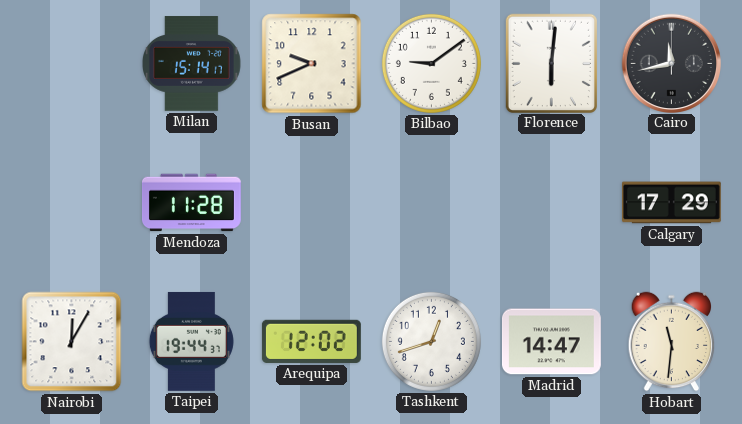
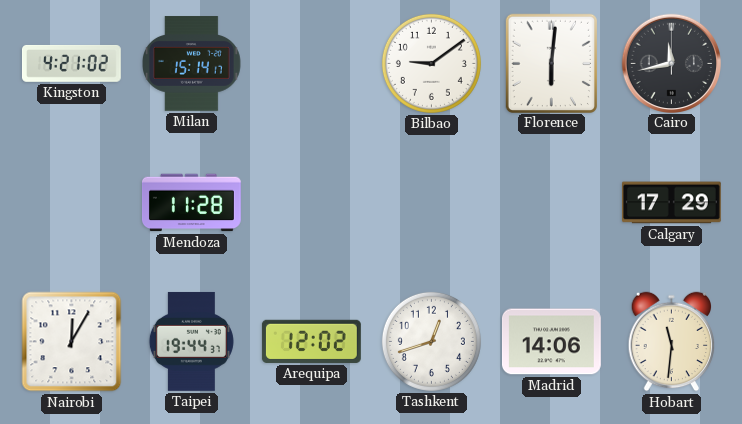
Kingston: none -> 4:21 (71, 63)
Busan: 9:41 -> none (312, 64)
Madrid: 14:47 -> 14:06 (551, 342)
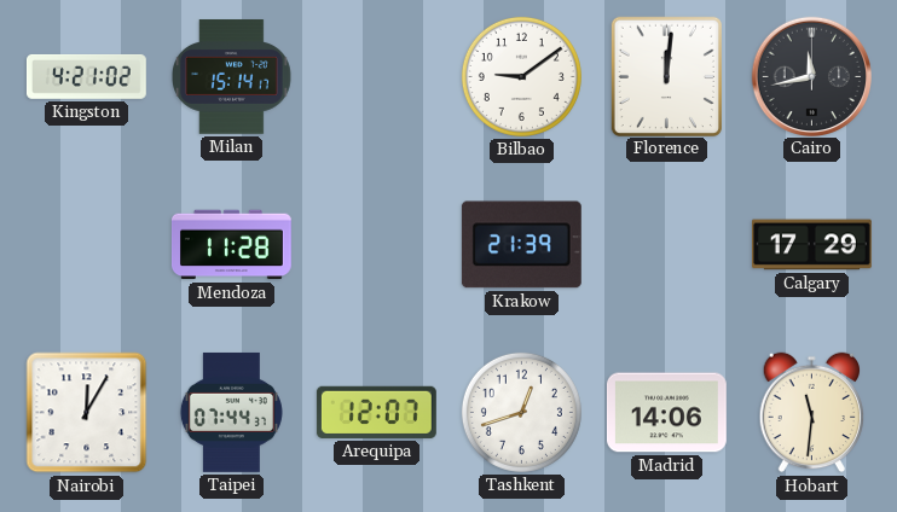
Florence: 6:01 -> 12:01 (666, 76)
Krakow: none -> 21:39 (521, 245)
Taipei: 19:44 -> 07:44 (231, 412)
Arequipa: 12:02 -> 12:07 (376, 412)
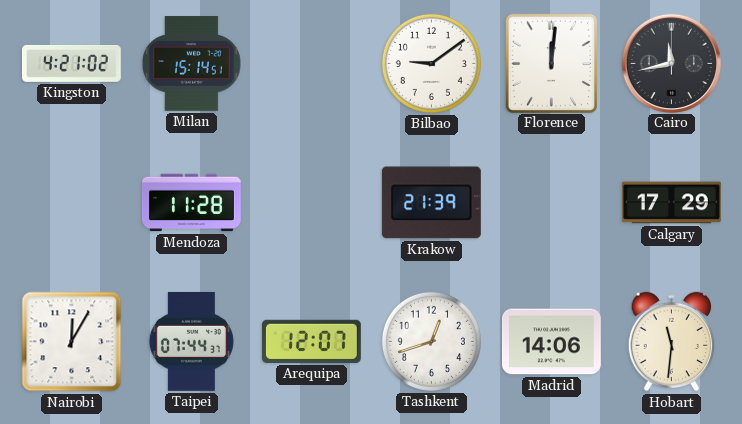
Milan: 15:14:17 -> 15:14:51 (192, 64)
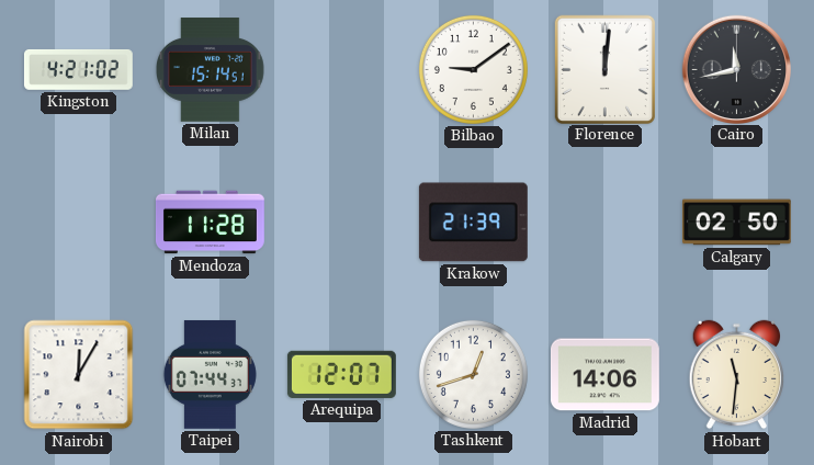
Calgary: 17:29 -> 02:50 (736, 223)
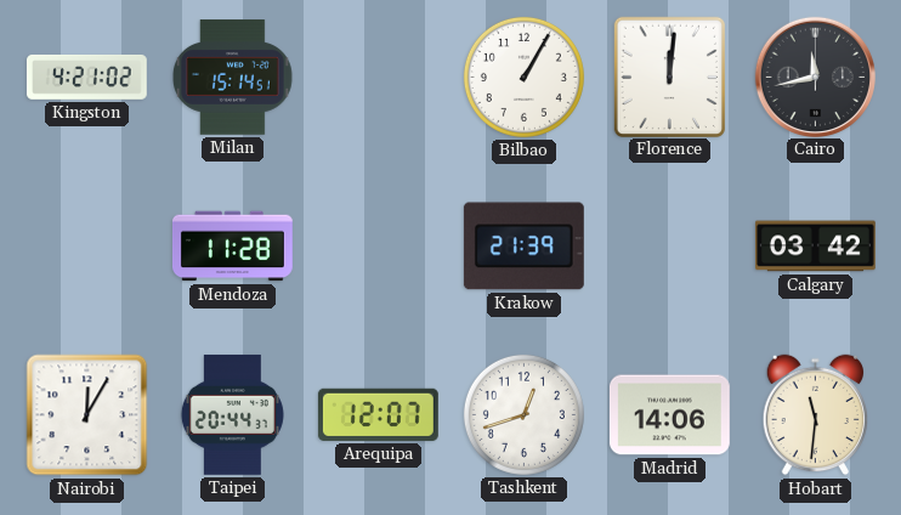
Bilbao: 9:09 -> 1:05 (523, 77)
Calgary: 02:50 -> 03:42 (815, 247)
Taipei: 07:44 -> 20:44 (232, 414)
